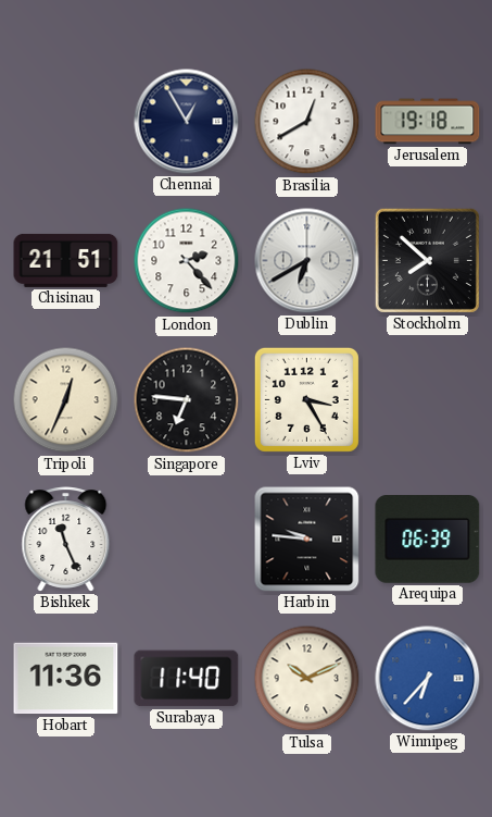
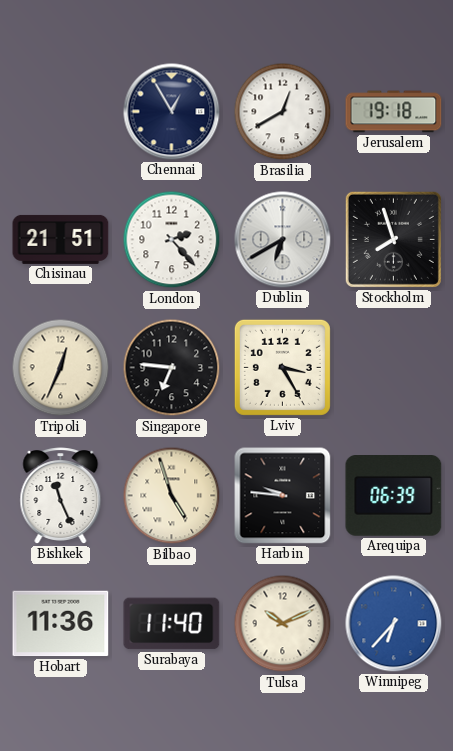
Stockholm: 7:52 -> 7:57 (393, 239)
Bilbao: none -> 4:57 (172, 496)
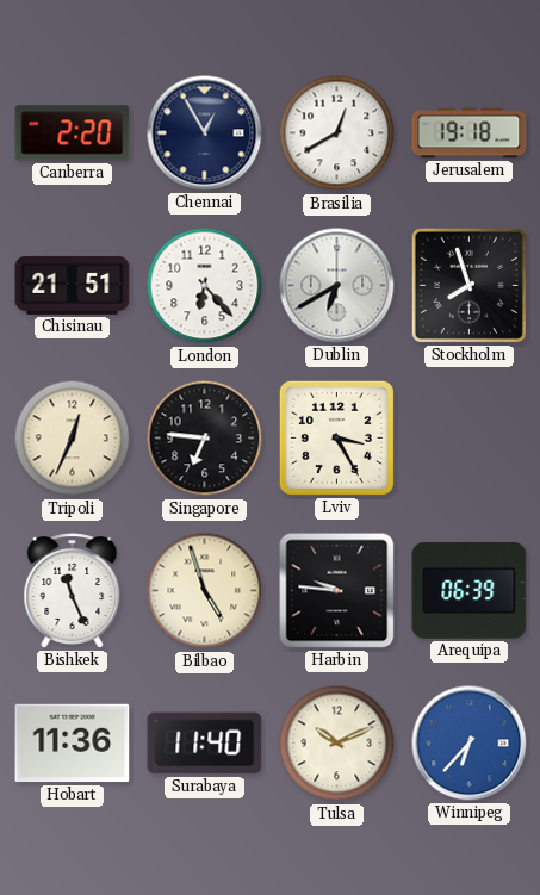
Canberra: none -> 2:20 (73, 133)
London: 2:23 -> 6:23 (205, 286)
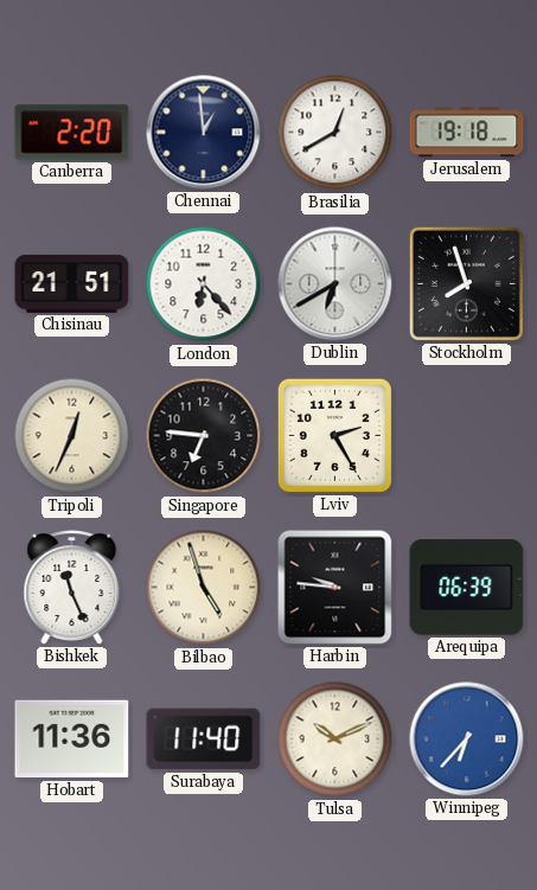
Chennai: 12:55 -> 12:59 (204, 133)
Lviv: 3:25 -> 2:25 (334, 435)
